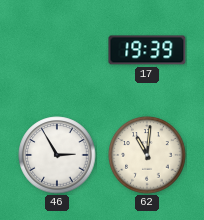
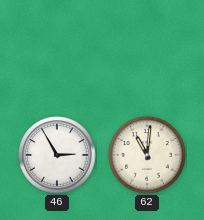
17: 19:39 -> none (147, 50)
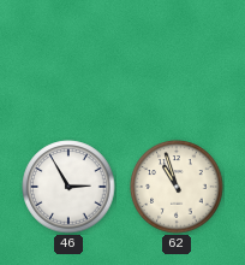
62: 11:01 -> 10:57 (177, 187)
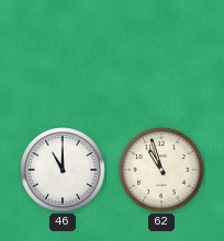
46: 2:55 -> 11:00 (63, 170)
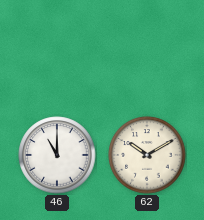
62: 10:57 -> 10:10 (147, 155)
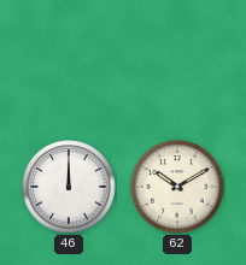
46: 11:00 -> 12:00 (69, 187)
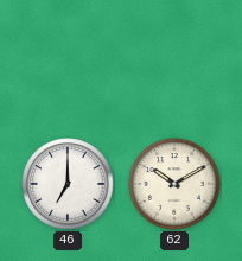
46: 12:00 -> 7:00 (68, 184)
